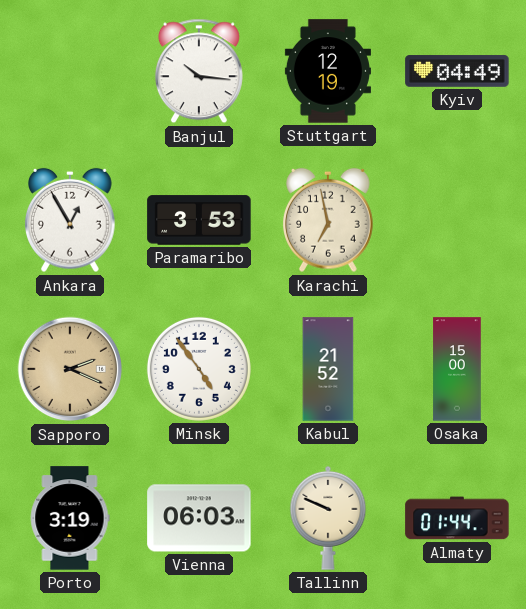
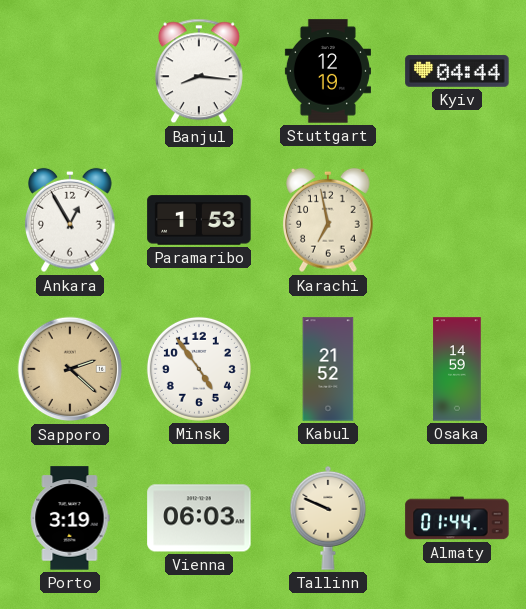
Banjul: 10:16 -> 8:16 (199, 71)
Kyiv: 04:49 -> 04:44 (457, 71)
Paramaribo: 3:53 -> 1:53 (199, 220)
Sapporo: 2:19 -> 2:22 (70, 369)
Osaka: 15:00 -> 14:59 (457, 369)
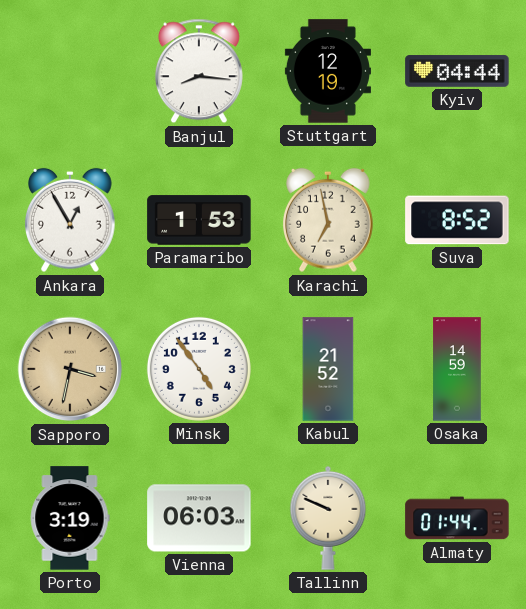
Suva: none -> 8:52 (457, 220)
Sapporo: 2:22 -> 3:32 (70, 369)
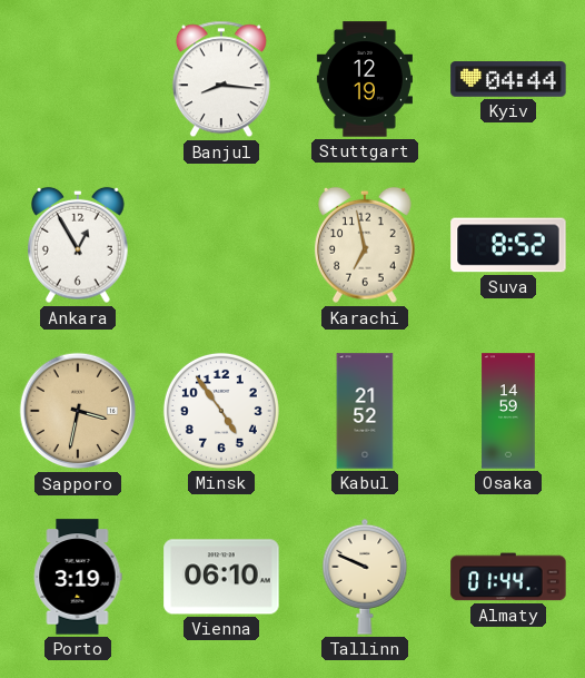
Paramaribo: 1:53 -> none (199, 220)
Vienna: 06:03 -> 06:10 (221, 577)
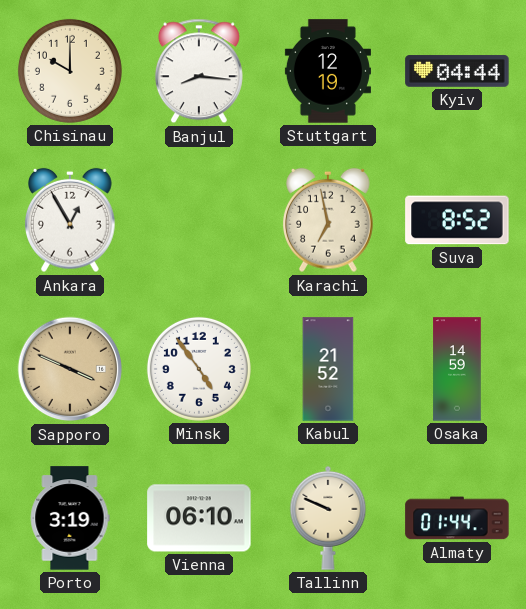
Chisinau: none -> 10:00 (70, 71)
Sapporo: 3:32 -> 3:49 (70, 369)
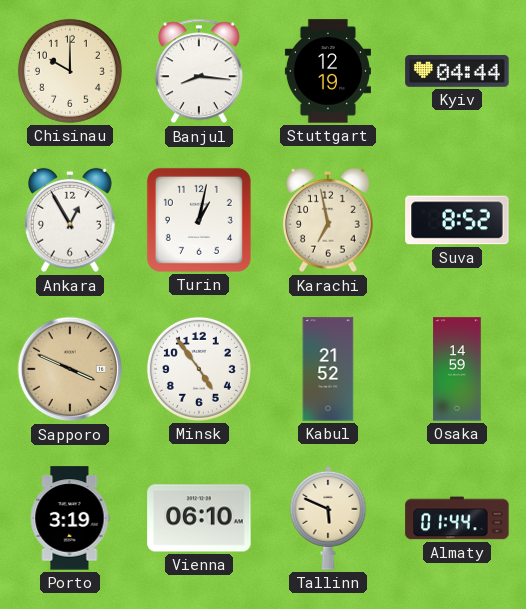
Turin: none -> 1:02 (199, 220)
Tallinn: 9:49 -> 5:49 (328, 518)
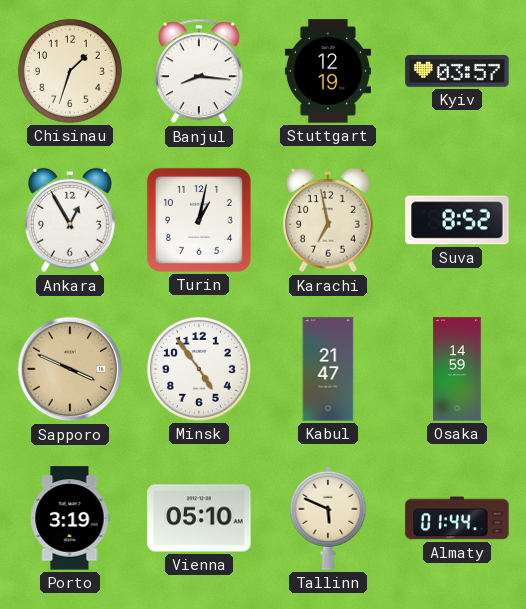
Chisinau: 10:00 -> 1:33 (70, 71)
Kyiv: 04:44 -> 03:57 (457, 71)
Kabul: 21:52 -> 21:47 (328, 369)
Vienna: 06:10 -> 05:10 (199, 518)
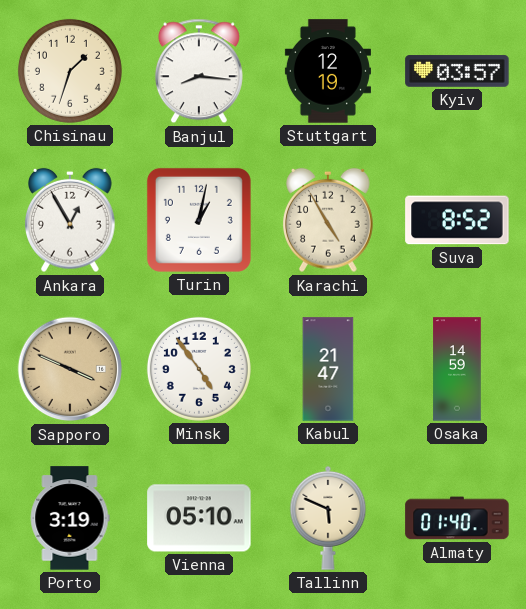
Karachi: 6:58 -> 4:55 (329, 220)
Almaty: 01:44 -> 01:40 (457, 518)
